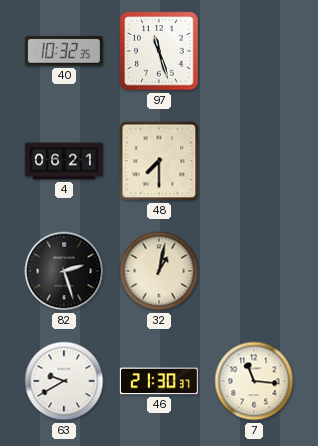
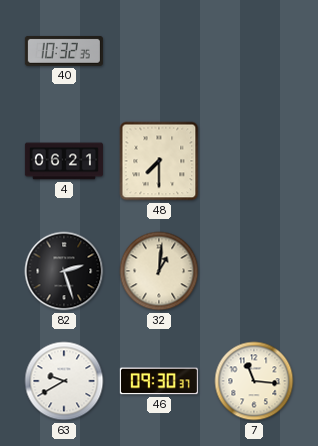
97: 11:27 -> none (159, 51)
32: 1:02 -> 1:01 (159, 271)
46: 21:30 -> 09:30 (159, 381)
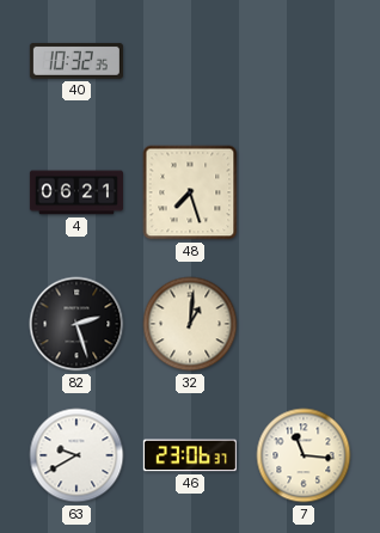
48: 7:30 -> 7:27 (190, 192)
46: 09:30 -> 23:06 (190, 455)
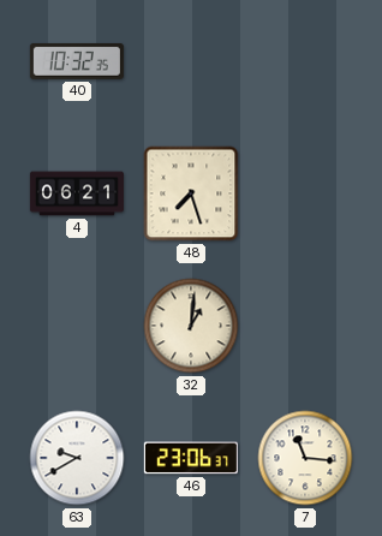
82: 2:27 -> none (76, 324)
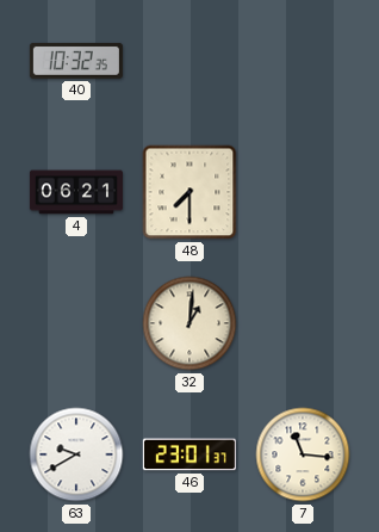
48: 7:27 -> 7:30 (189, 192)
46: 23:06 -> 23:01 (189, 454)
